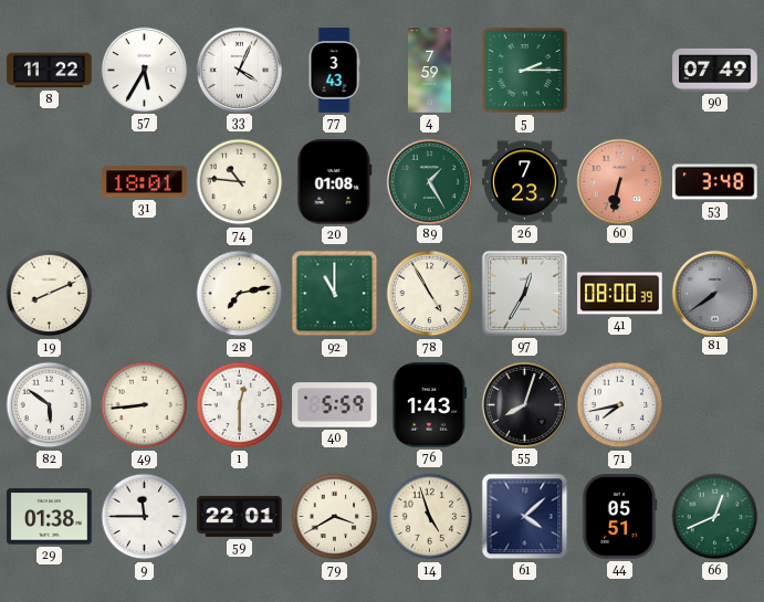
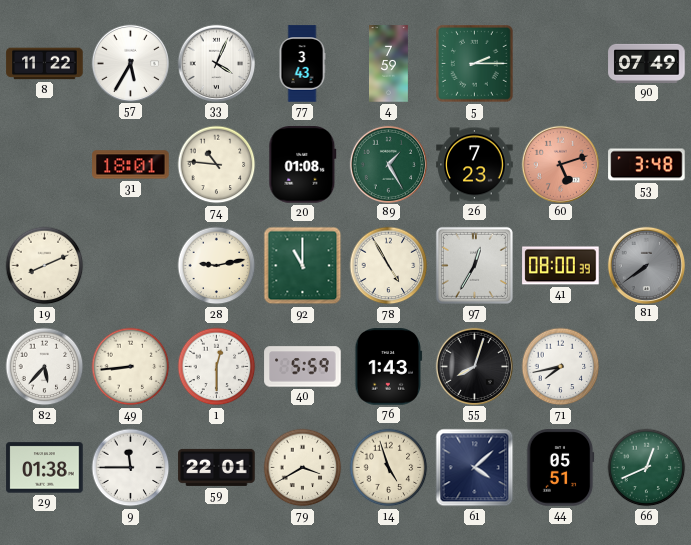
60: 6:32 -> 5:12 (560, 164)
28: 7:13 -> 9:13 (217, 266)
82: 5:51 -> 5:37 (45, 367)
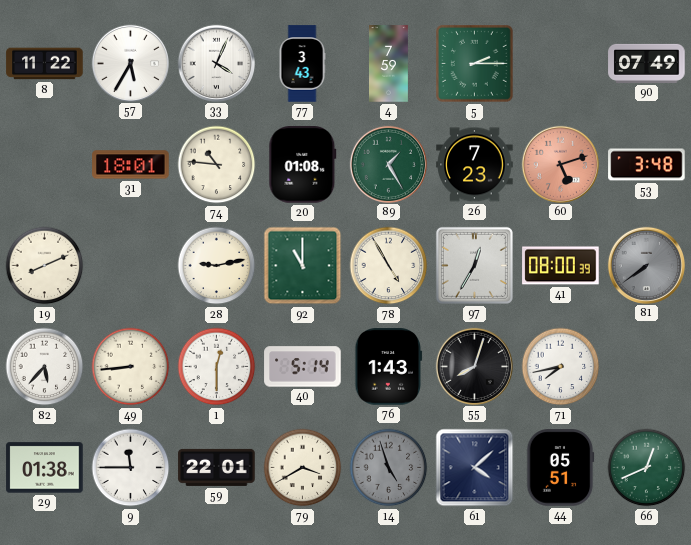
40: 5:59 -> 5:14 (303, 367)
14 dial: cream -> grey (389, 468)
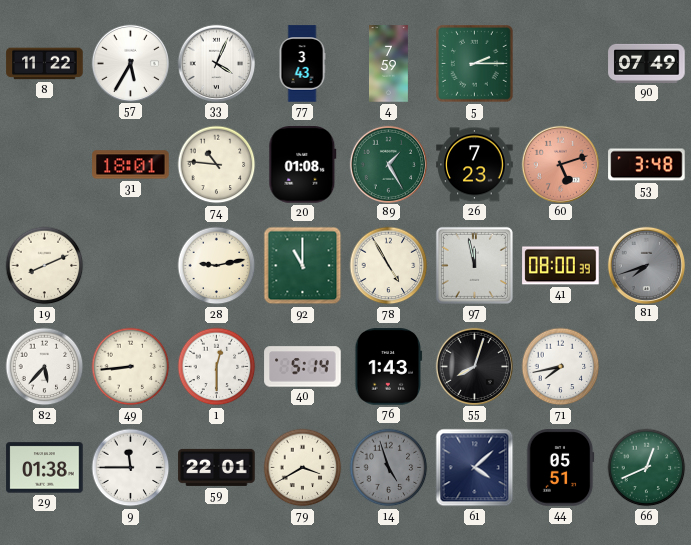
97: 12:35 -> 11:58 (474, 265)
81: 7:39 -> 7:42 (646, 265)
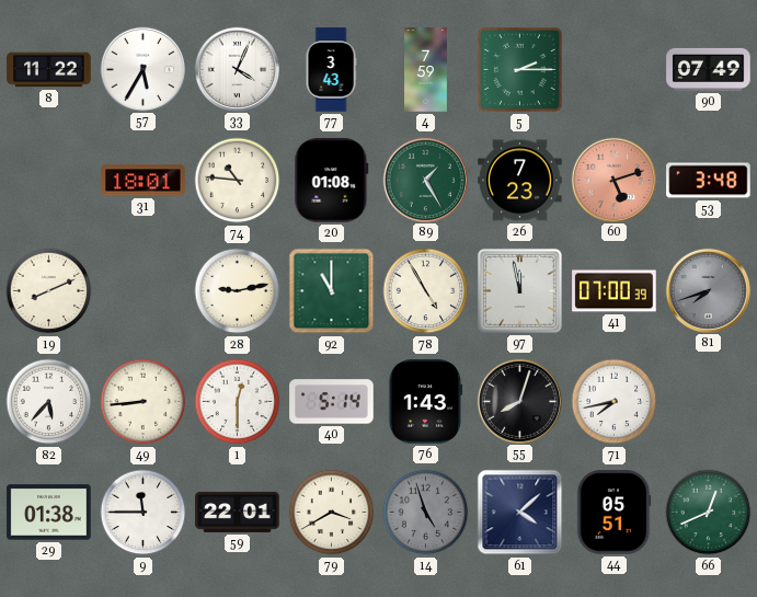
41: 08:00 -> 07:00 (615, 291)
